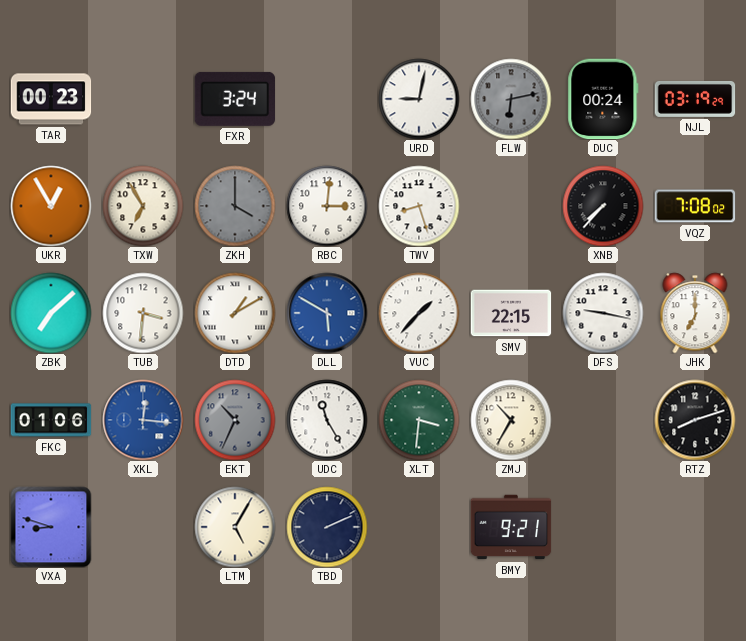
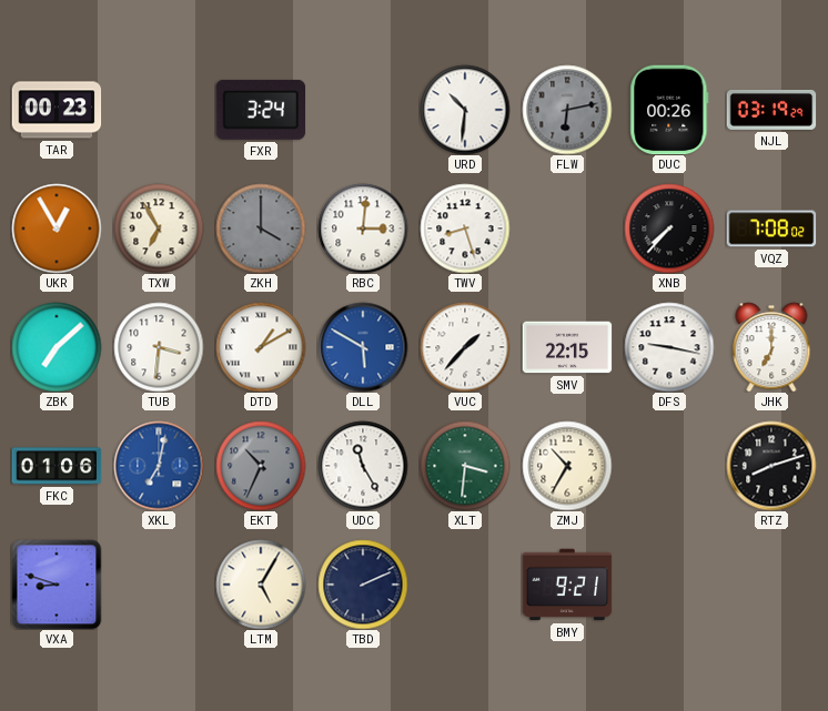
URD: 9:02 -> 10:31 (465, 110)
DUC: 00:24 -> 00:26 (669, 110)
XKL: 12:16 -> 7:02 (159, 466)
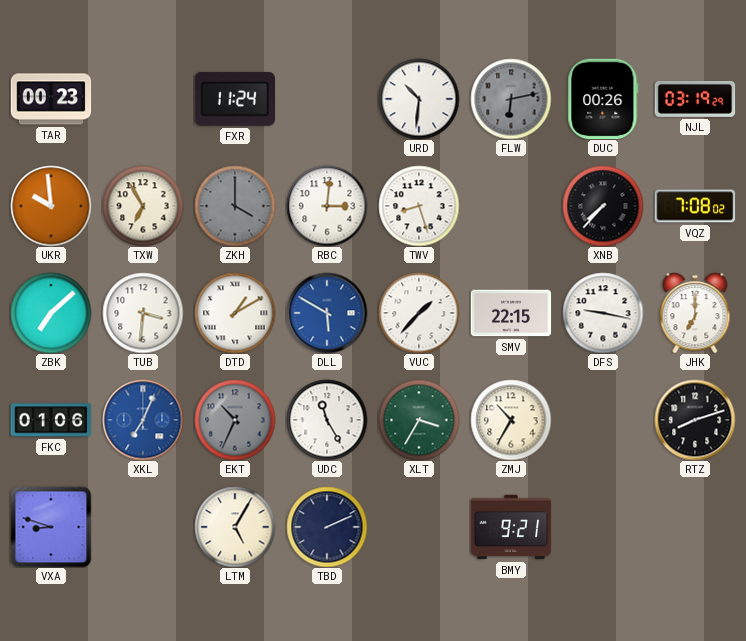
FXR: 3:24 -> 11:24 (235, 99)
UKR: 12:55 -> 9:59 (51, 206)
XKL: 7:02 -> 7:04 (143, 420)
XLT: 3:31 -> 3:35 (419, 420)
